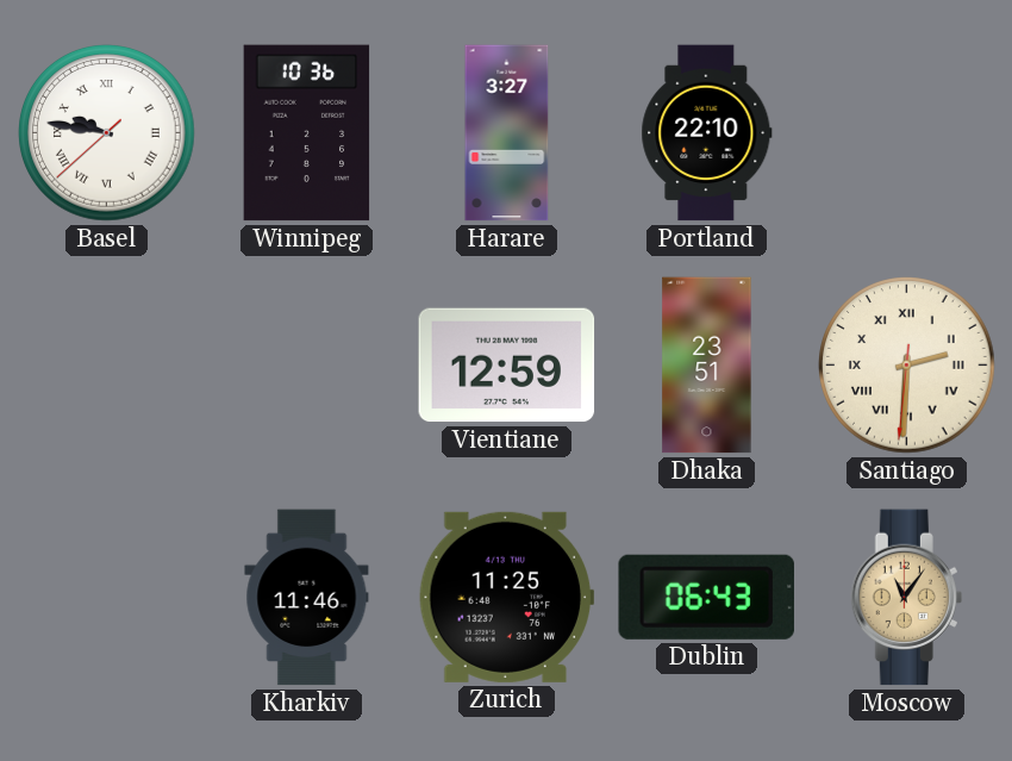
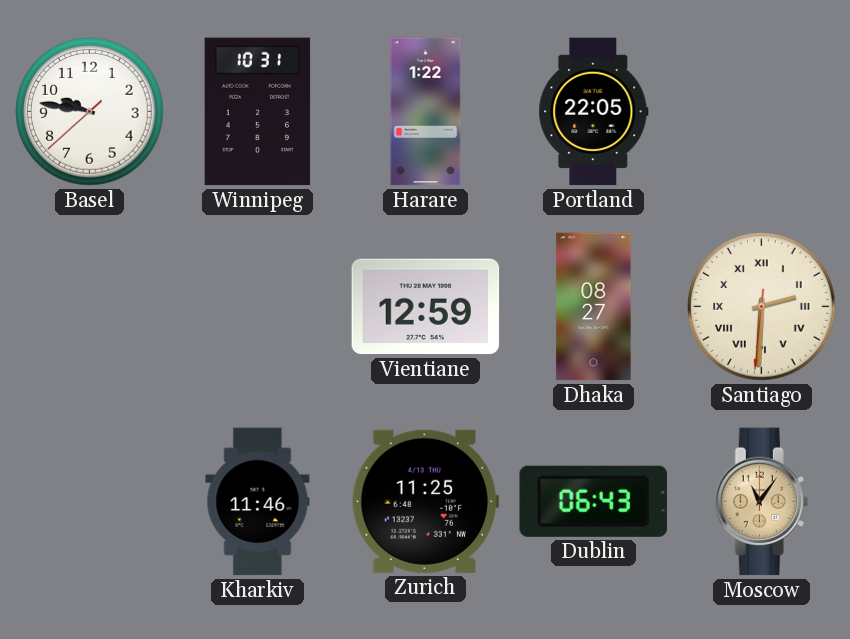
Basel numerals: Roman -> Arabic (90, 112)
Winnipeg: 10:36 -> 10:31 (258, 112)
Harare: 3:27 -> 1:22 (426, 112)
Portland: 22:10 -> 22:05 (594, 112)
Dhaka: 23:51 -> 08:27 (594, 307)
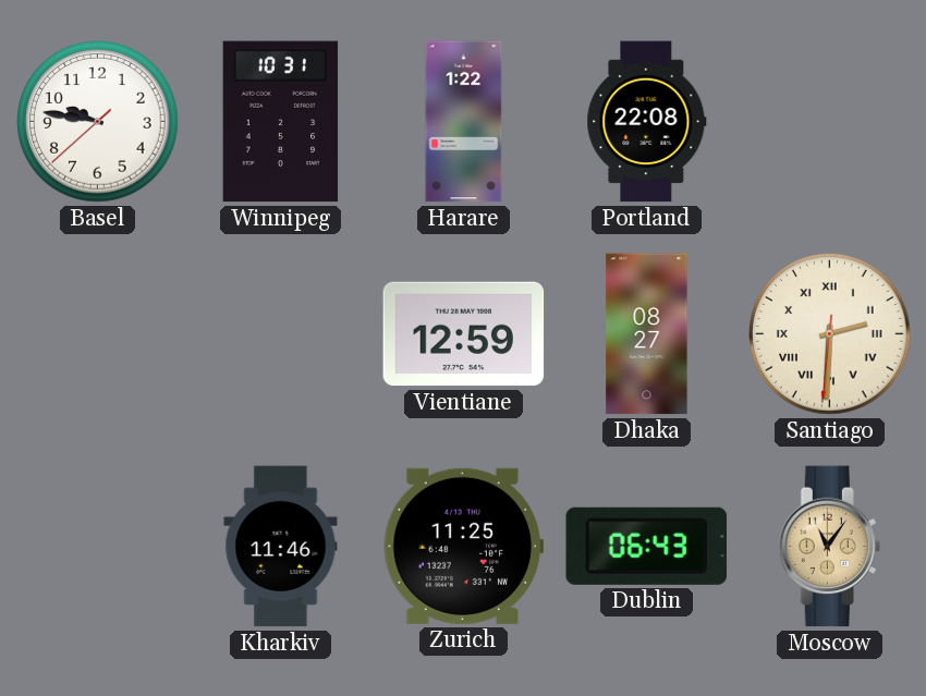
Portland: 22:05 -> 22:08 (647, 122)
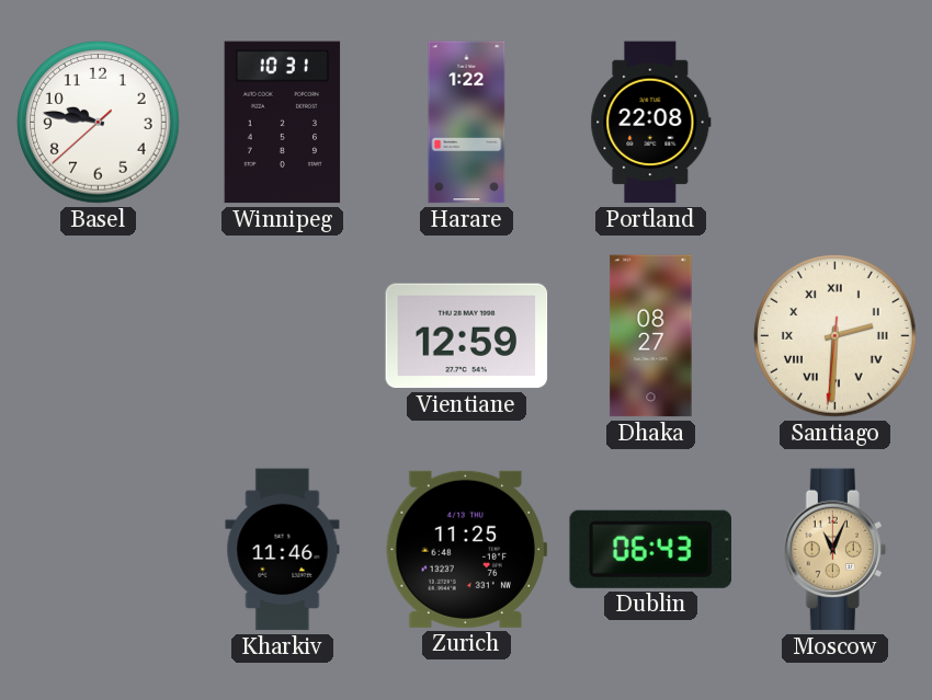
Moscow: 11:06 -> 11:04 (834, 550)
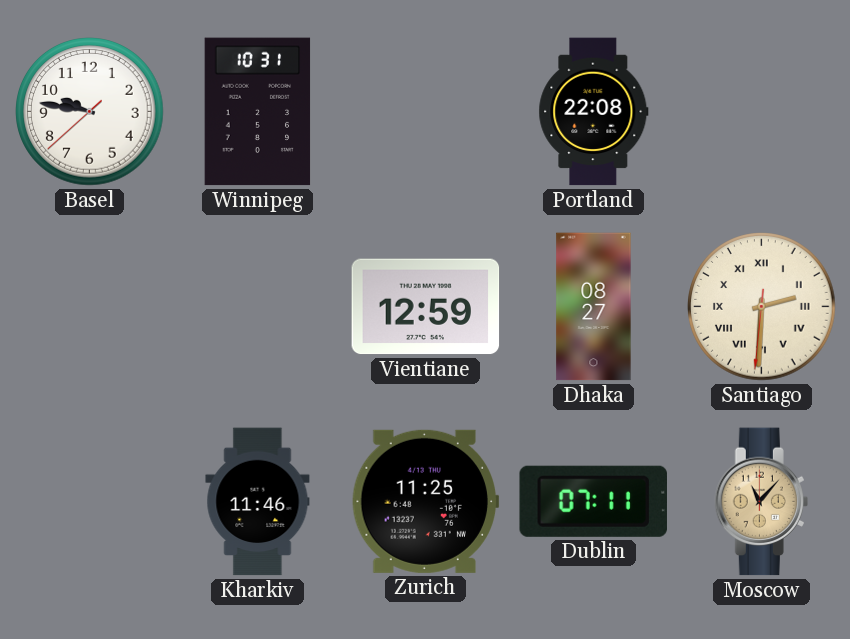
Harare: 1:22 -> none (467, 123)
Dublin: 06:43 -> 07:11 (593, 501)
Moscow: 11:04 -> 11:07 (761, 502)
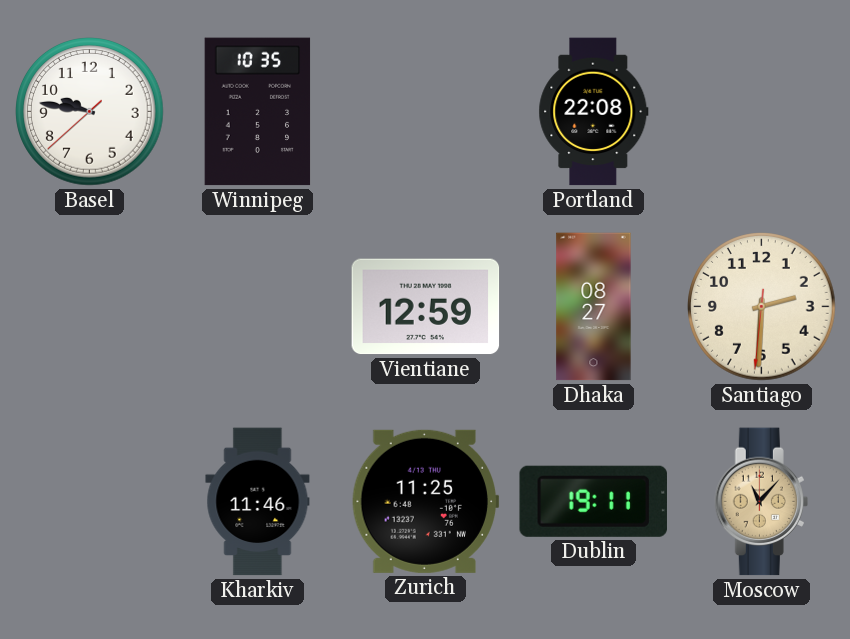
Winnipeg: 10:31 -> 10:35 (258, 112)
Santiago numerals: Roman -> Arabic (762, 307)
Dublin: 07:11 -> 19:11 (593, 501)
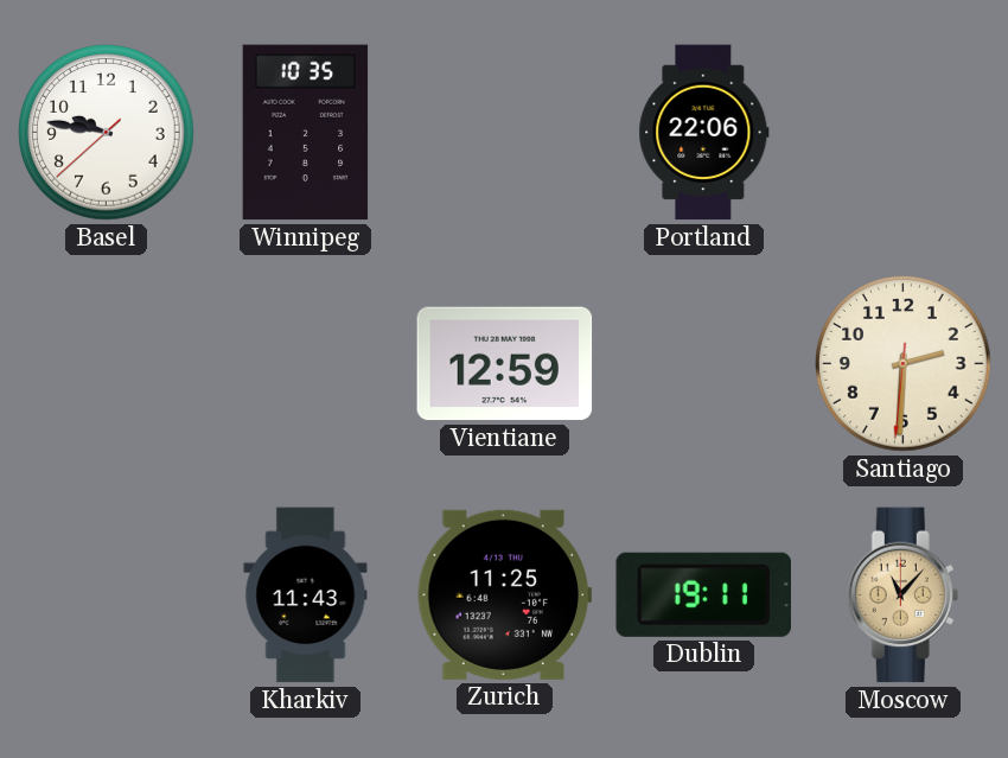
Portland: 22:08 -> 22:06 (704, 133)
Dhaka: 08:27 -> none (594, 307)
Kharkiv: 11:46 -> 11:43 (306, 595)
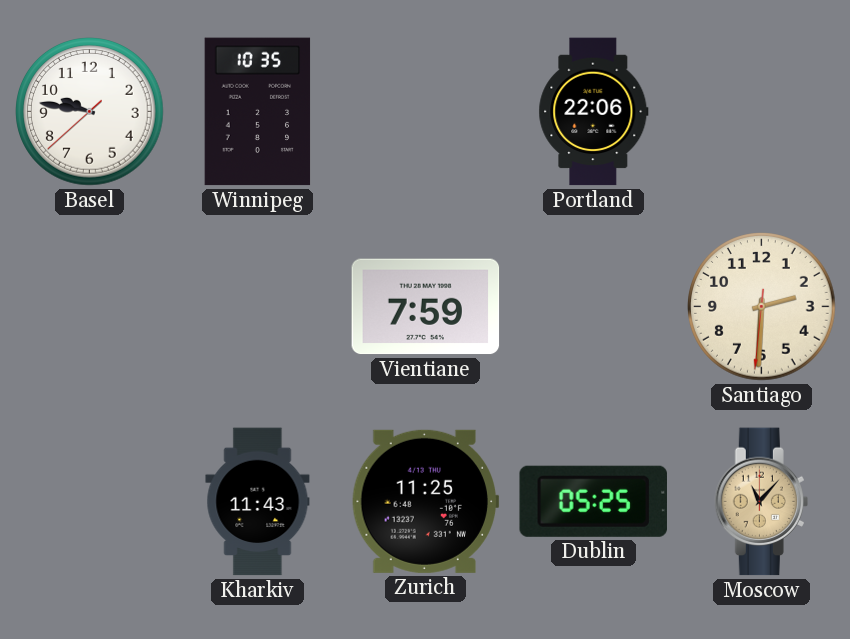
Vientiane: 12:59 -> 7:59 (426, 307)
Dublin: 19:11 -> 05:25 (593, 501)
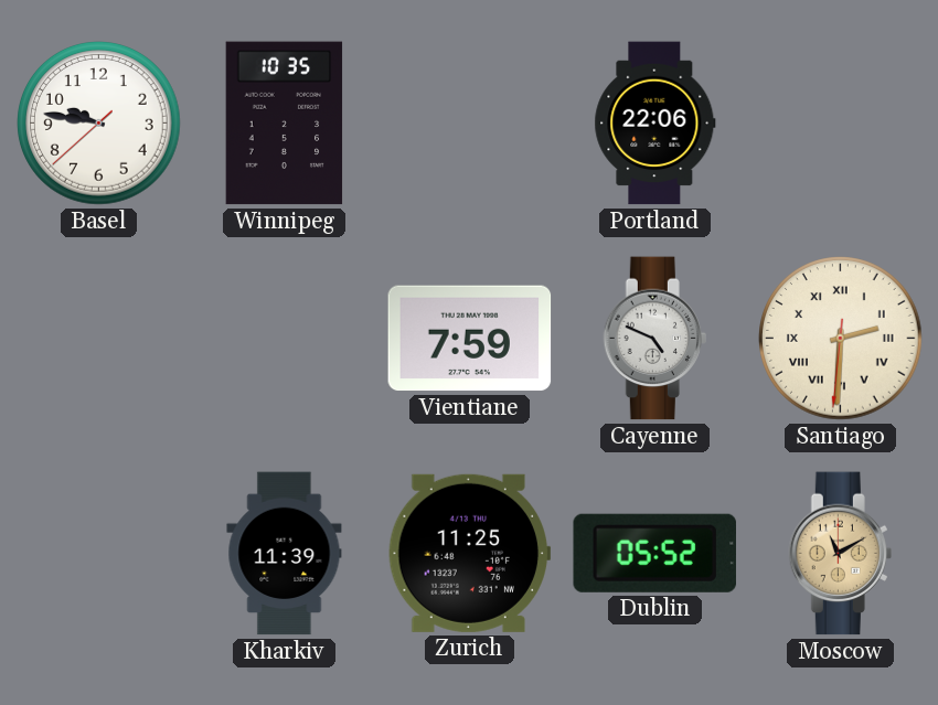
Cayenne: none -> 4:49 (654, 339)
Santiago numerals: Arabic -> Roman (841, 339)
Kharkiv: 11:43 -> 11:39 (285, 554)
Dublin: 05:25 -> 05:52 (654, 553)
Moscow: 11:07 -> 11:10 (840, 554)
